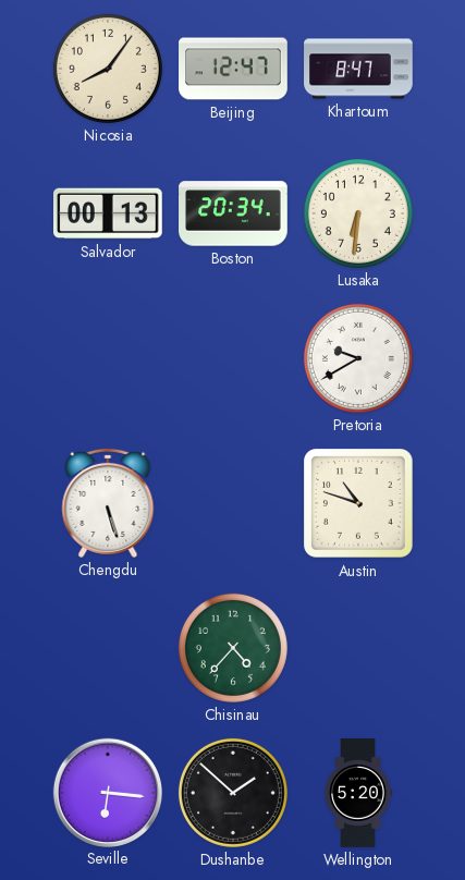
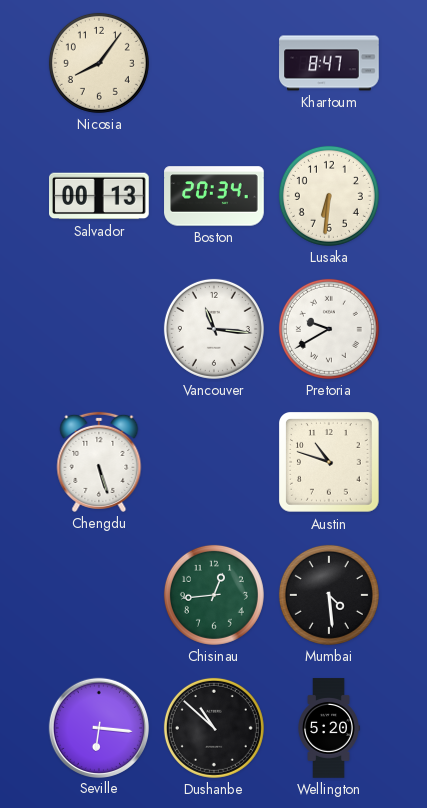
Beijing: 12:47 -> none (233, 69)
Vancouver: none -> 11:16 (214, 329)
Chisinau: 4:37 -> 12:44 (214, 595)
Mumbai: none -> 4:29 (329, 595)
Dushanbe: 1:52 -> 10:52 (214, 728)
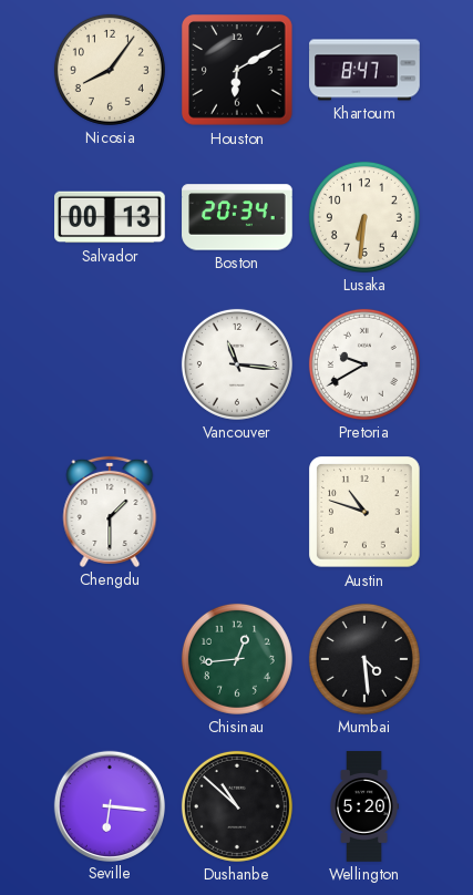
Houston: none -> 6:10 (238, 71)
Chengdu: 5:27 -> 1:30 (110, 512)
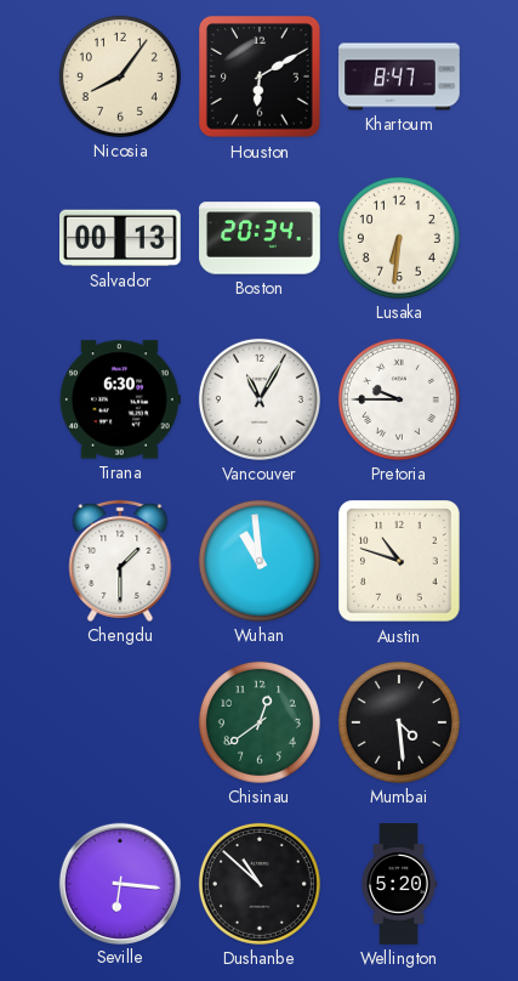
Tirana: none -> 6:30 (120, 399)
Vancouver: 11:16 -> 11:05 (260, 399)
Pretoria: 9:40 -> 9:45 (399, 399)
Wuhan: none -> 10:59 (260, 561)
Chisinau: 12:44 -> 12:39 (260, 722)
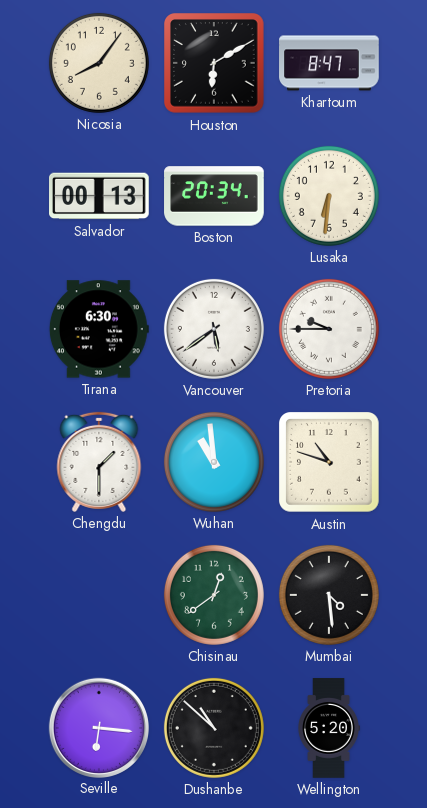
Vancouver: 11:05 -> 5:39 (214, 329)
